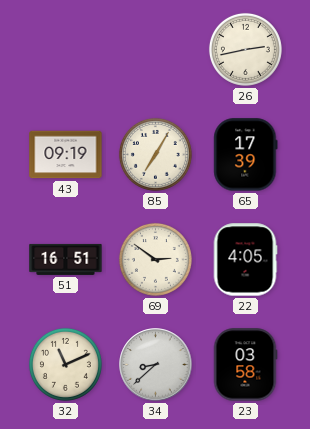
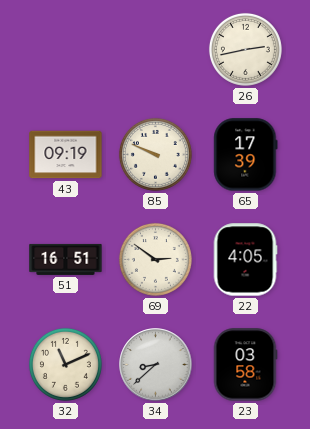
85: 7:05 -> 9:49 (155, 154)
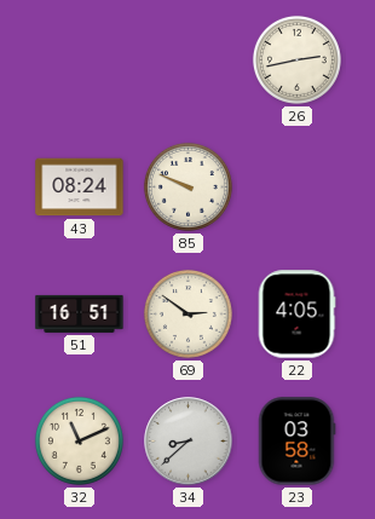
43: 09:19 -> 08:24 (80, 188)
65: 17:39 -> none (246, 155)
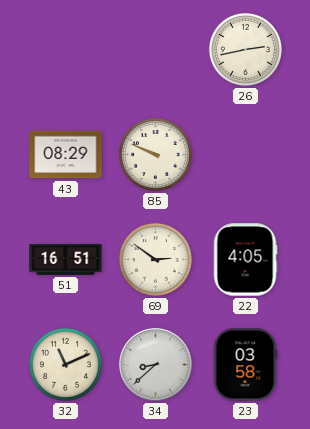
43: 08:24 -> 08:29 (66, 155)
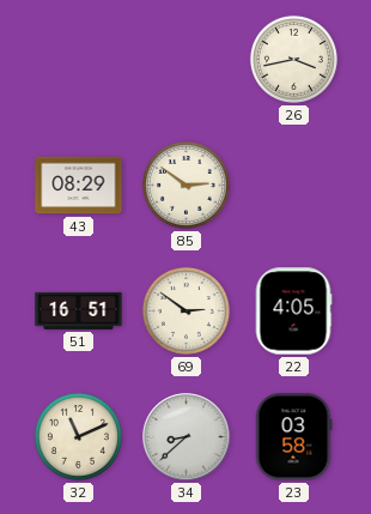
26: 2:43 -> 3:43 (293, 59)
85: 9:49 -> 2:51 (185, 185)
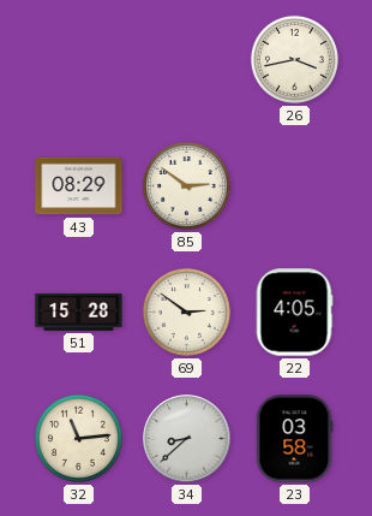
51: 16:51 -> 15:28 (79, 312)
32: 11:11 -> 11:14 (78, 438)
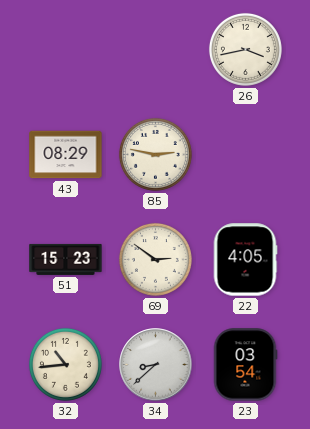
85: 2:51 -> 2:47 (155, 154)
51: 15:28 -> 15:23 (66, 259)
32: 11:14 -> 10:44 (65, 364)
23: 03:58 -> 03:54 (245, 365)
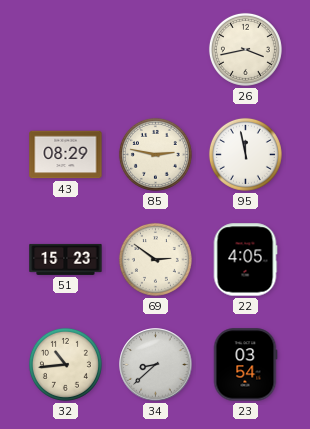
95: none -> 11:58 (245, 154)
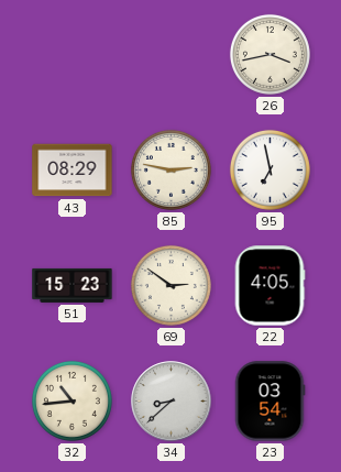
95: 11:58 -> 6:58 (269, 169)
